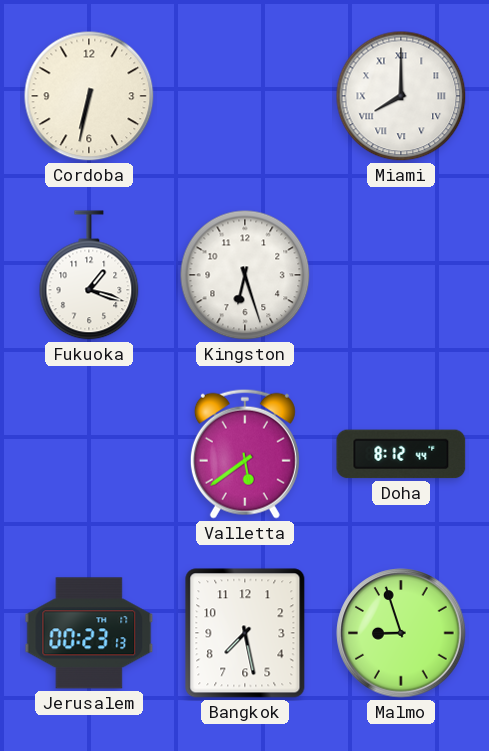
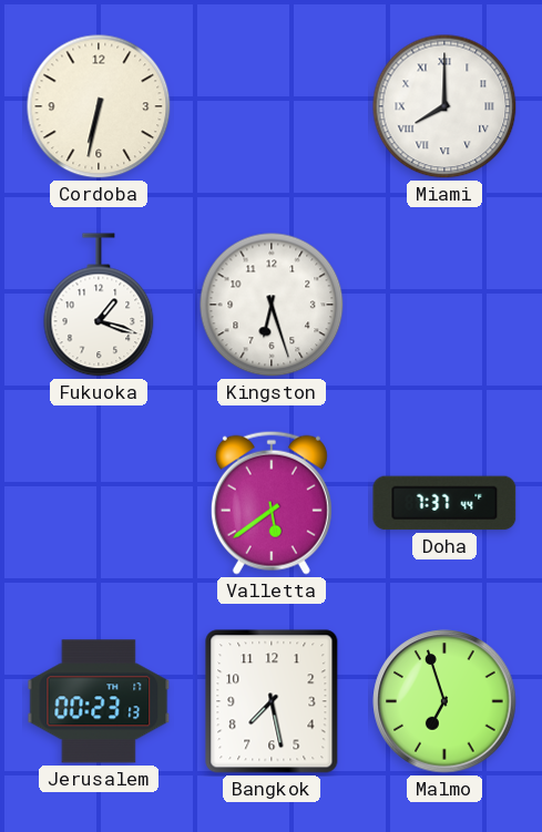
Doha: 8:12 -> 7:37 (444, 503)
Malmo: 8:57 -> 6:57 (444, 701)
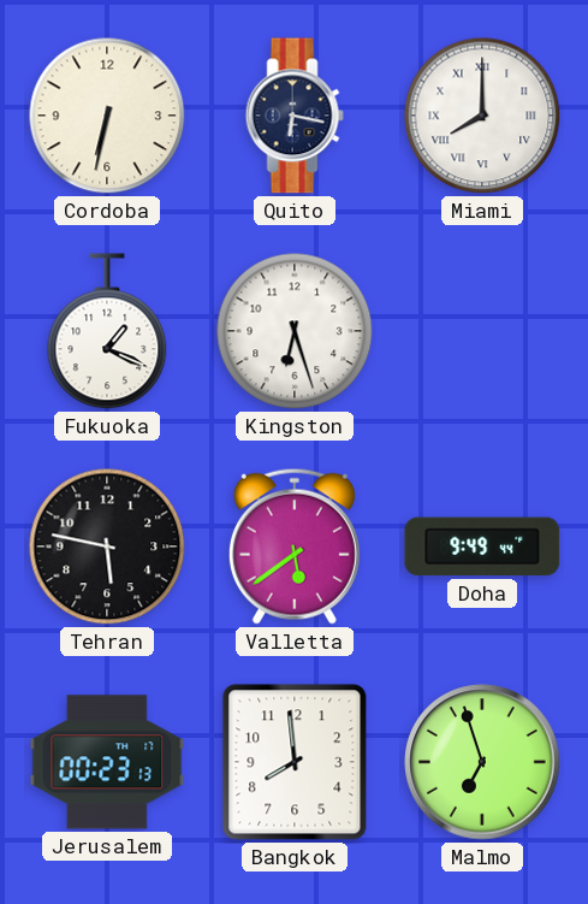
Quito: none -> 6:17 (295, 116)
Fukuoka: 1:18 -> 1:19 (107, 331)
Tehran: none -> 5:47 (107, 546)
Doha: 7:37 -> 9:49 (482, 546)
Bangkok: 7:28 -> 7:59 (295, 762)
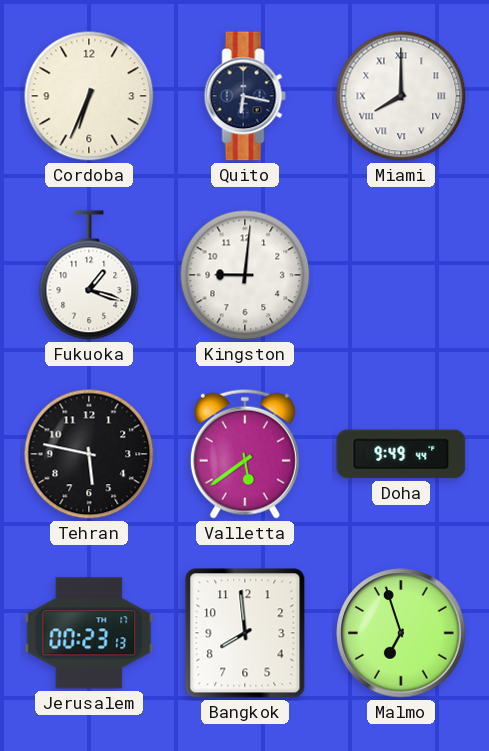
Cordoba: 6:32 -> 6:34 (89, 96)
Fukuoka: 1:19 -> 1:18 (89, 275)
Kingston: 6:27 -> 9:01 (245, 275)
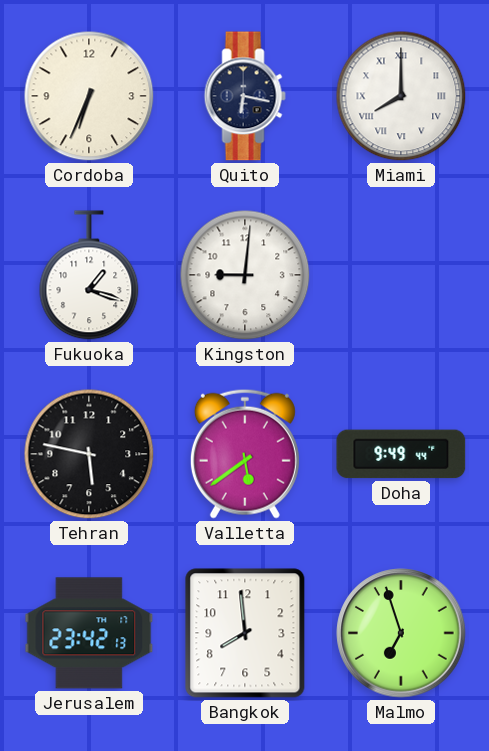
Jerusalem: 00:23 -> 23:42 (89, 633)
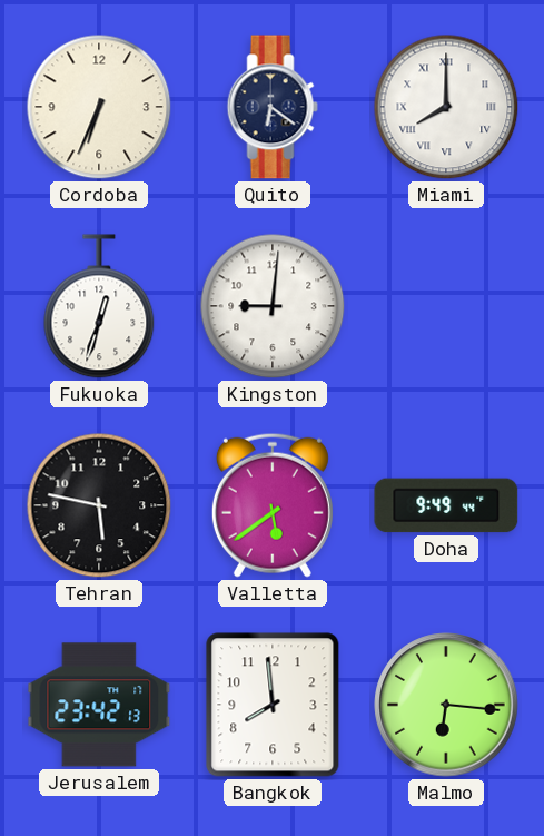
Quito: 6:17 -> 6:21 (273, 107)
Fukuoka: 1:18 -> 12:33 (99, 306)
Malmo: 6:57 -> 6:16 (446, 705)
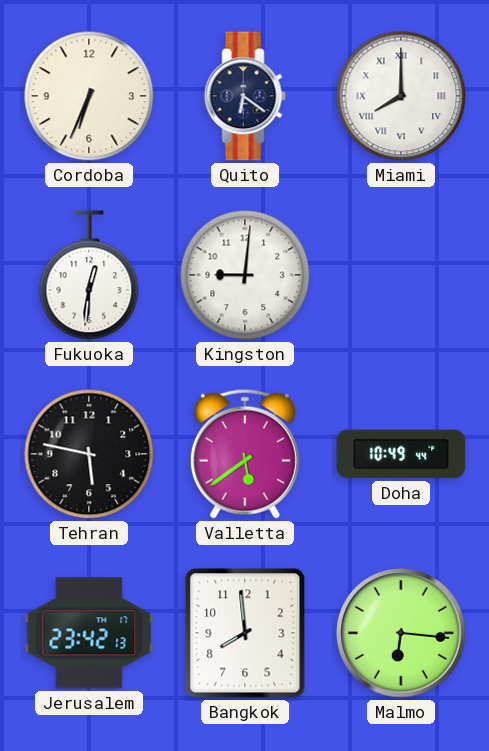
Fukuoka: 12:33 -> 12:31 (89, 275)
Doha: 9:49 -> 10:49 (401, 454)
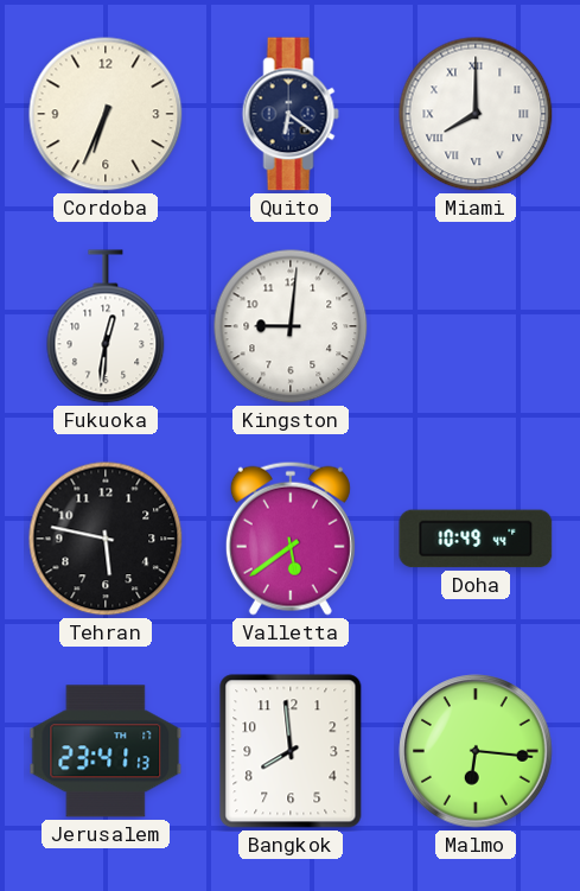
Jerusalem: 23:42 -> 23:41 (106, 751)
